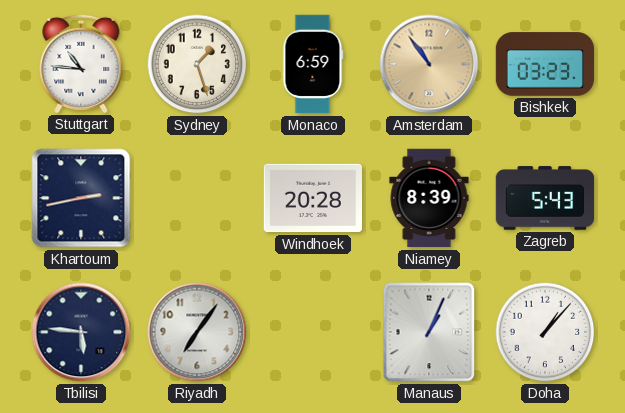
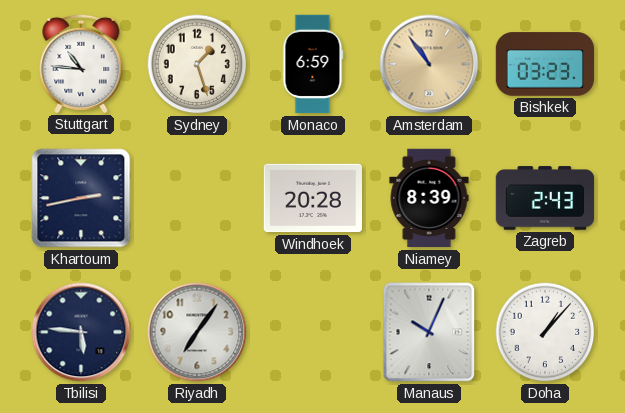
Zagreb: 5:43 -> 2:43 (545, 198)
Manaus: 1:04 -> 10:04 (429, 332)
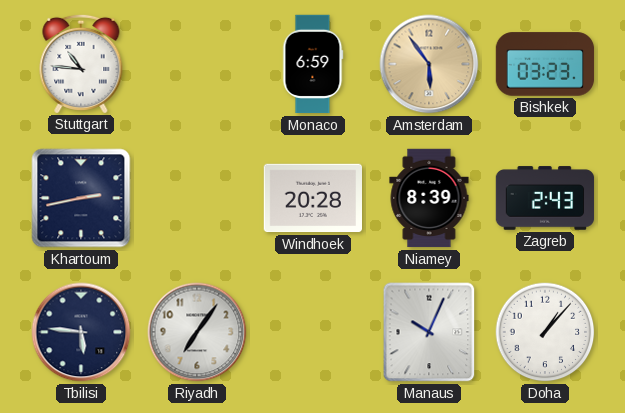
Sydney: 1:27 -> none (197, 64)
Amsterdam: 10:54 -> 5:54 (429, 64)
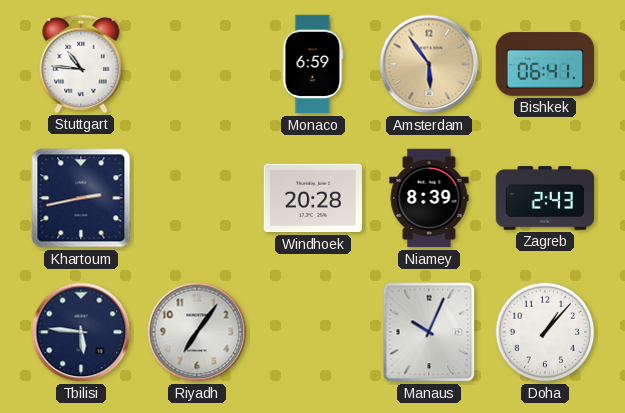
Bishkek: 03:23 -> 06:41 (545, 64)
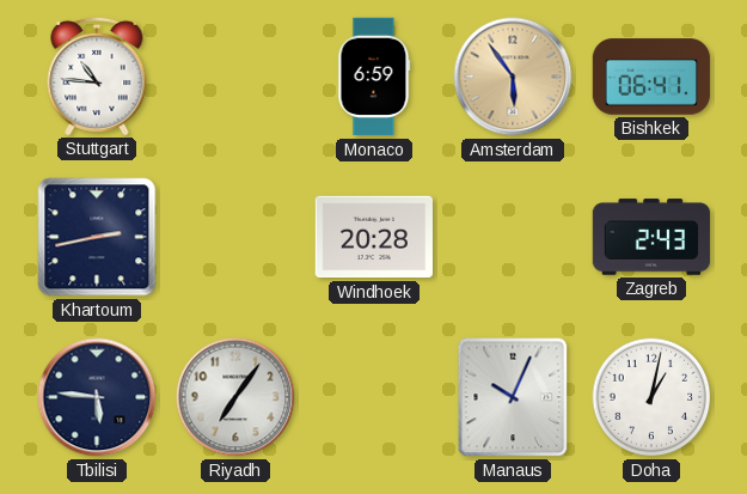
Niamey: 8:39 -> none (429, 198)
Doha: 1:07 -> 1:02 (651, 397)
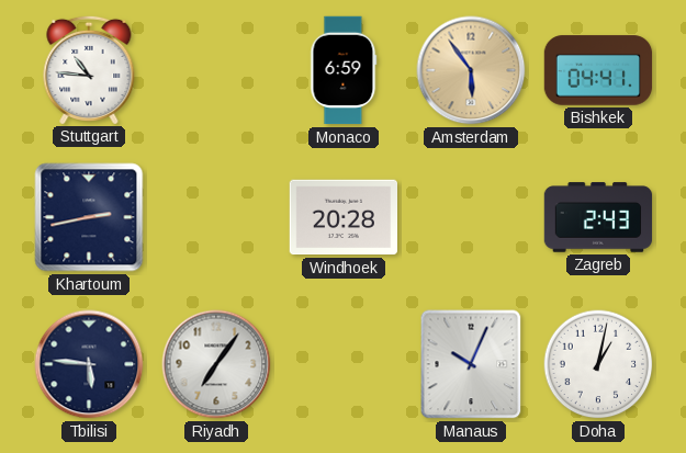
Bishkek: 06:41 -> 04:41 (598, 70)
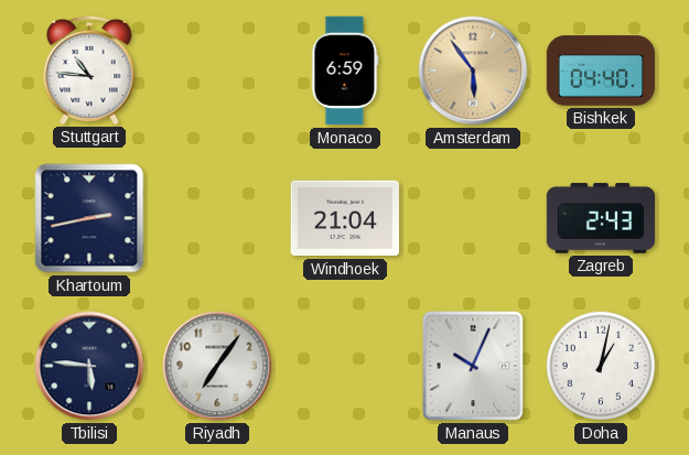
Bishkek: 04:41 -> 04:40 (601, 71)
Windhoek: 20:28 -> 21:04 (344, 218)
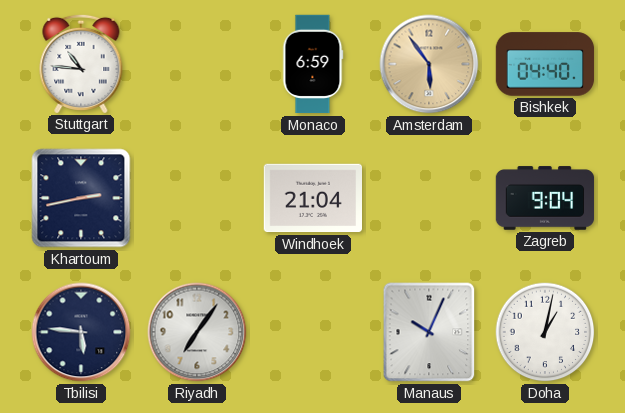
Zagreb: 2:43 -> 9:04 (545, 198)
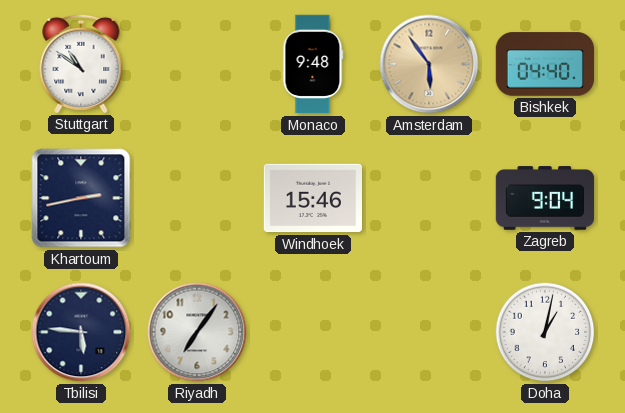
Stuttgart: 10:46 -> 10:51 (81, 63)
Monaco: 6:59 -> 9:48 (313, 64)
Windhoek: 21:04 -> 15:46 (312, 198)
Manaus: 10:04 -> none (429, 332)
